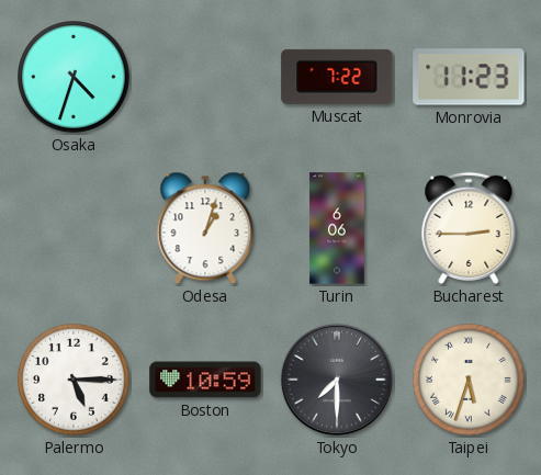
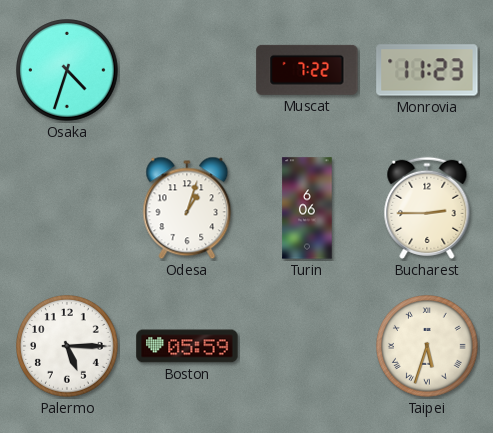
Boston: 10:59 -> 05:59 (187, 346)
Tokyo: 7:30 -> none (337, 380)
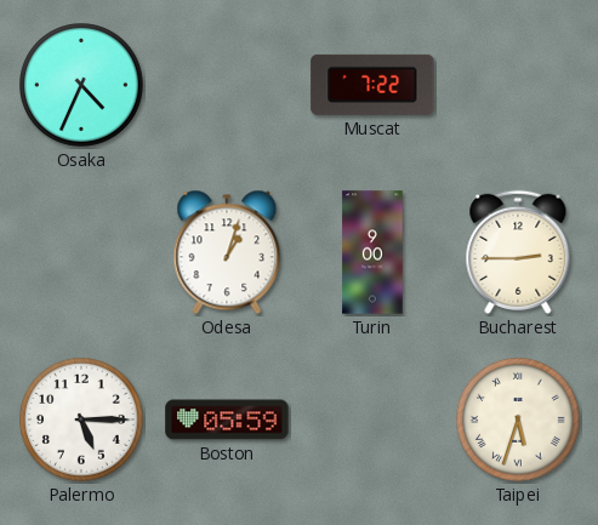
Osaka: 4:33 -> 4:34 (82, 86)
Monrovia: 11:23 -> none (427, 70)
Turin: 6:06 -> 9:00 (372, 252)
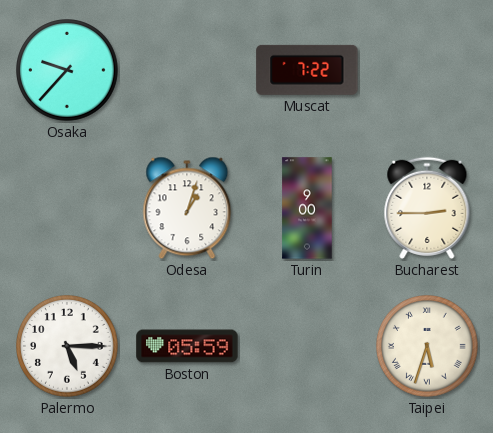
Osaka: 4:34 -> 9:37 (68, 71)
